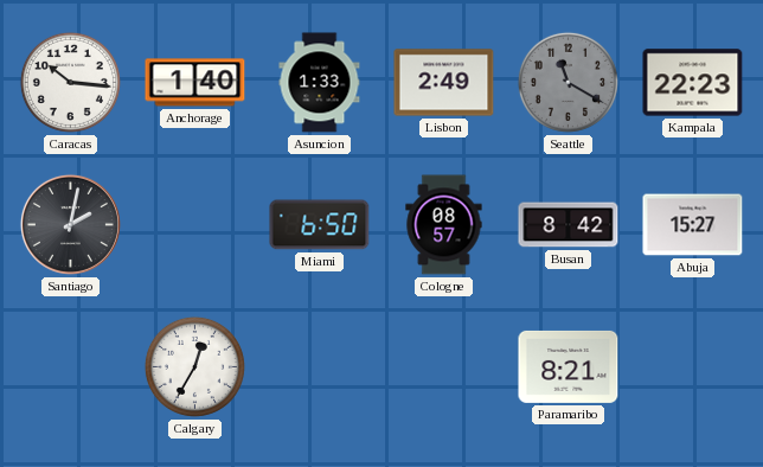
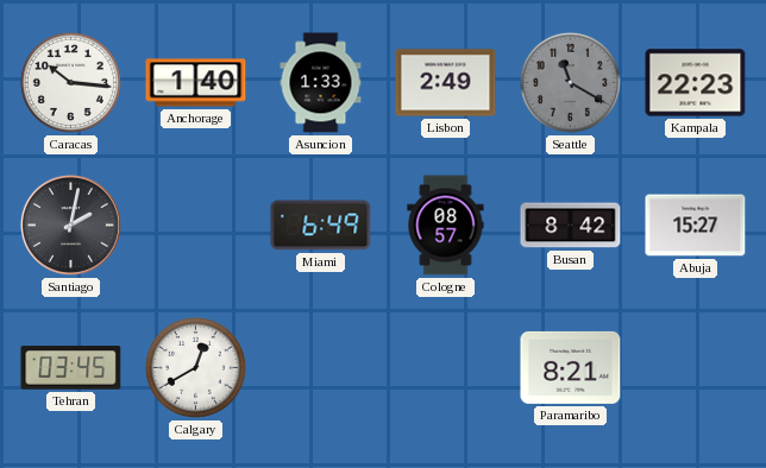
Miami: 6:50 -> 6:49 (321, 226)
Tehran: none -> 03:45 (71, 368)
Calgary: 12:35 -> 12:40 (195, 367)
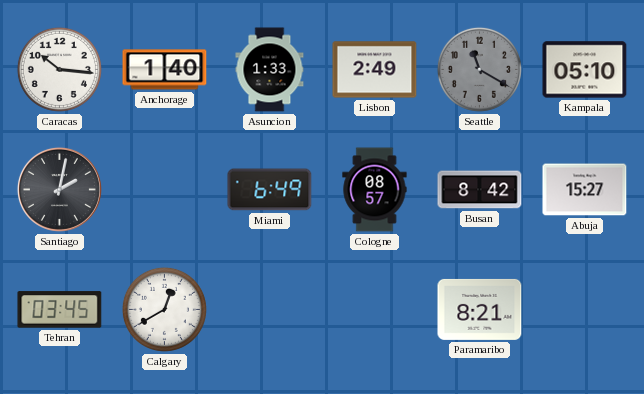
Kampala: 22:23 -> 05:10 (585, 70)
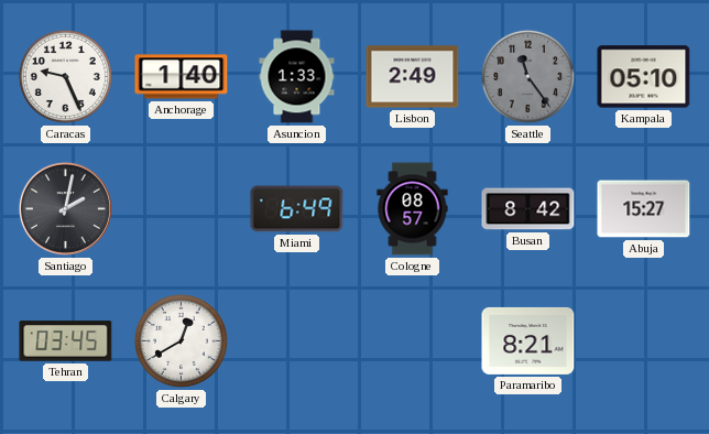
Caracas: 10:16 -> 9:26 (65, 76)
Seattle: 11:20 -> 11:24 (527, 76)
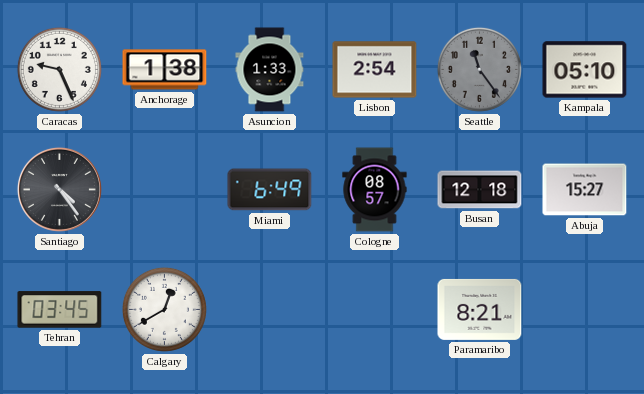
Anchorage: 1:40 -> 1:38 (165, 70)
Lisbon: 2:49 -> 2:54 (375, 70)
Santiago: 2:02 -> 4:24 (59, 189)
Busan: 8:42 -> 12:18 (480, 190)
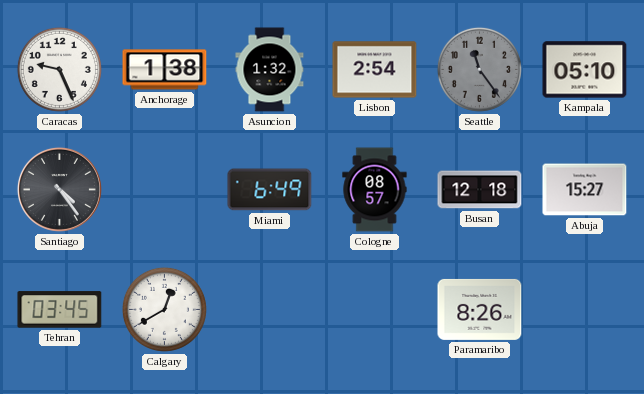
Asuncion: 1:33 -> 1:32 (270, 70)
Paramaribo: 8:21 -> 8:26 (480, 309)
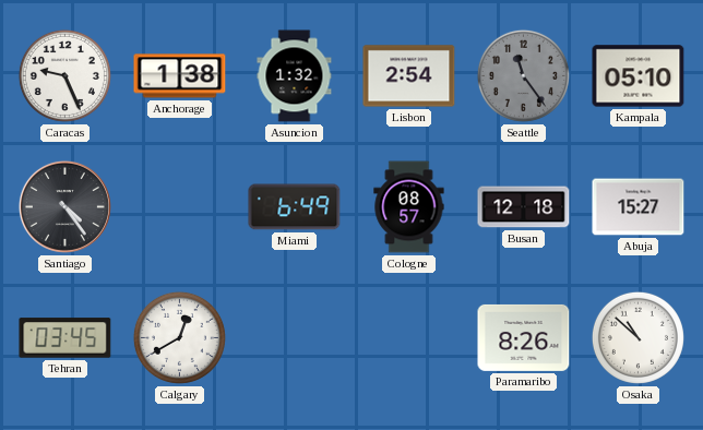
Osaka: none -> 10:52 (638, 337)
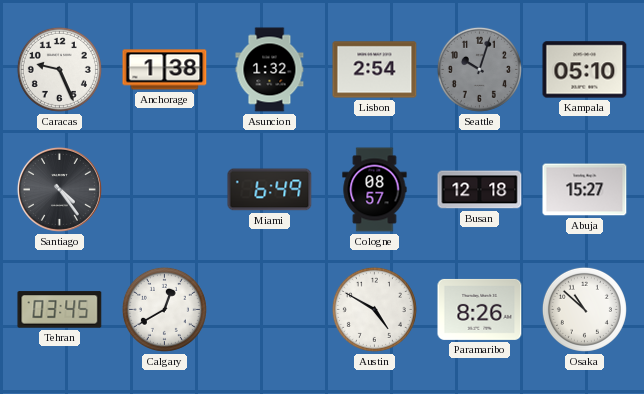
Seattle: 11:24 -> 10:03 (479, 69)
Austin: none -> 4:50 (374, 309)
